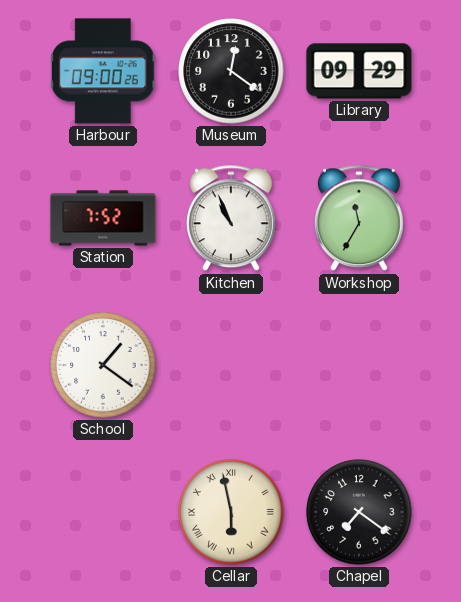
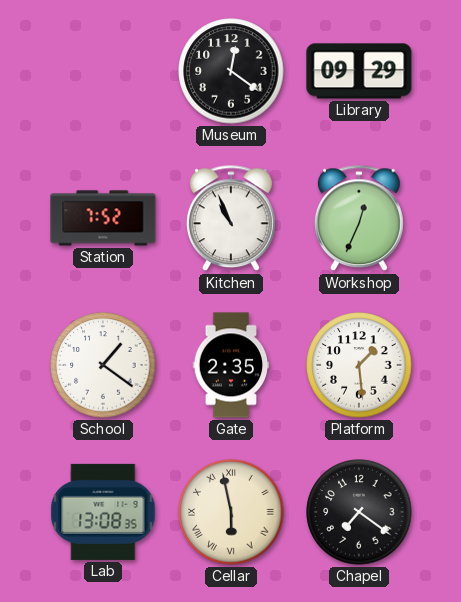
Harbour: 09:00 -> none (103, 71)
Workshop: 11:35 -> 12:34 (359, 219)
Gate: none -> 2:35 (231, 365)
Platform: none -> 1:29 (359, 365)
Lab: none -> 13:08 (103, 512)
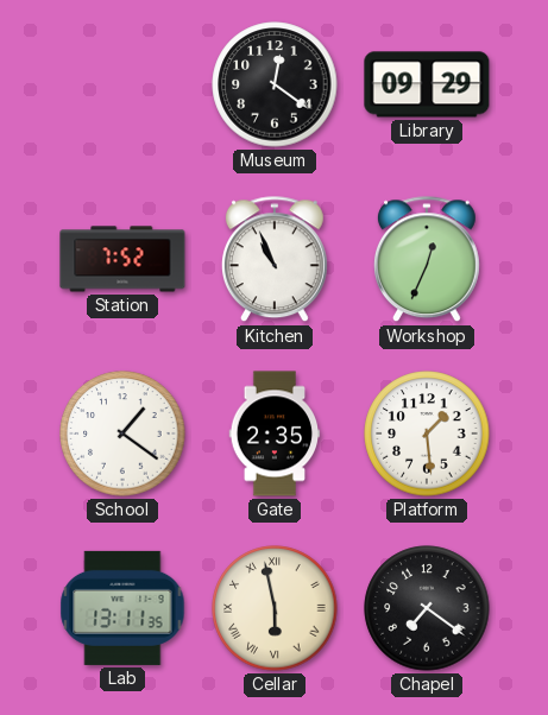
Lab: 13:08 -> 13:11 (122, 608)
